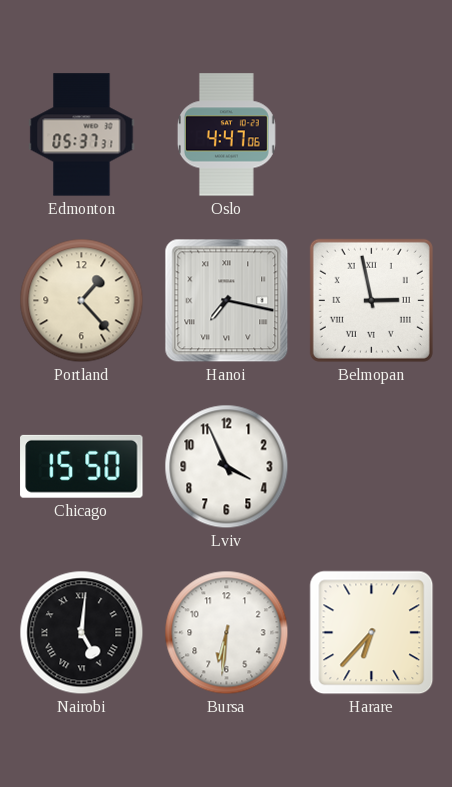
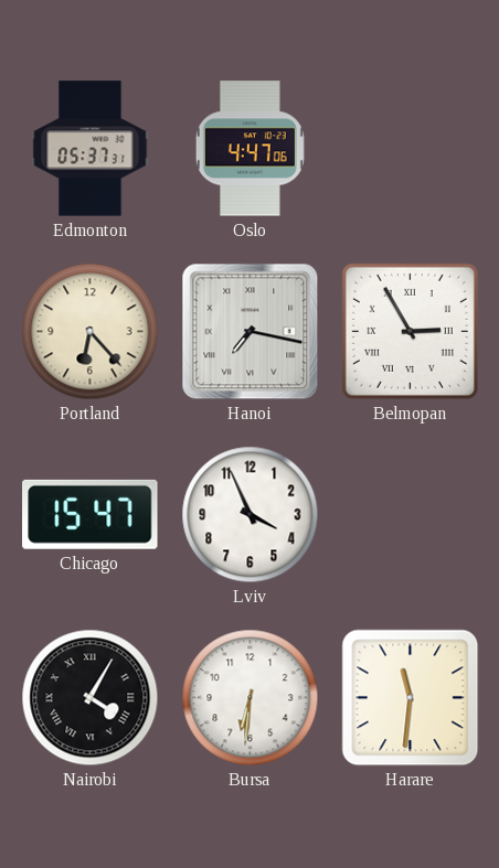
Portland: 1:23 -> 6:23 (91, 332)
Belmopan: 2:58 -> 2:55 (410, 331)
Chicago: 15:50 -> 15:47 (91, 514)
Nairobi: 5:01 -> 4:05 (91, 698)
Harare: 6:37 -> 11:31 (411, 698)
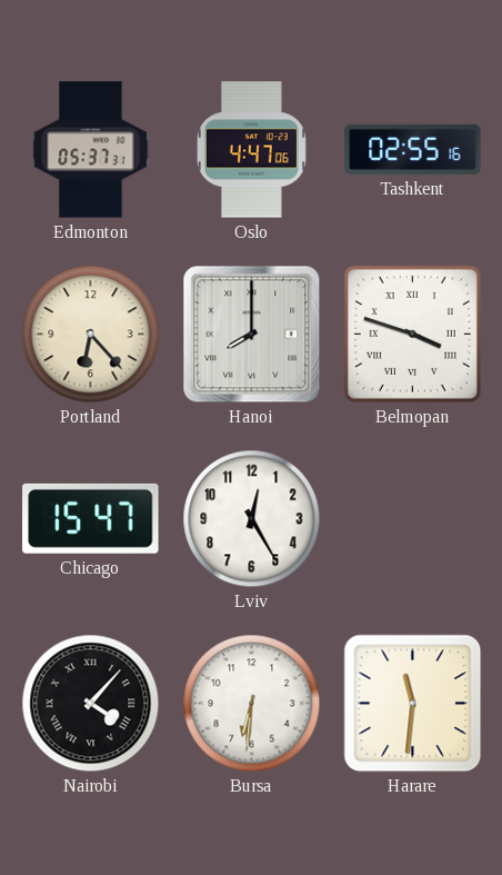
Tashkent: none -> 02:55 (413, 149)
Hanoi: 7:17 -> 8:00 (252, 335)
Belmopan: 2:55 -> 3:48 (412, 334)
Lviv: 3:56 -> 12:25 (252, 519)
Nairobi: 4:05 -> 4:07 (91, 704)
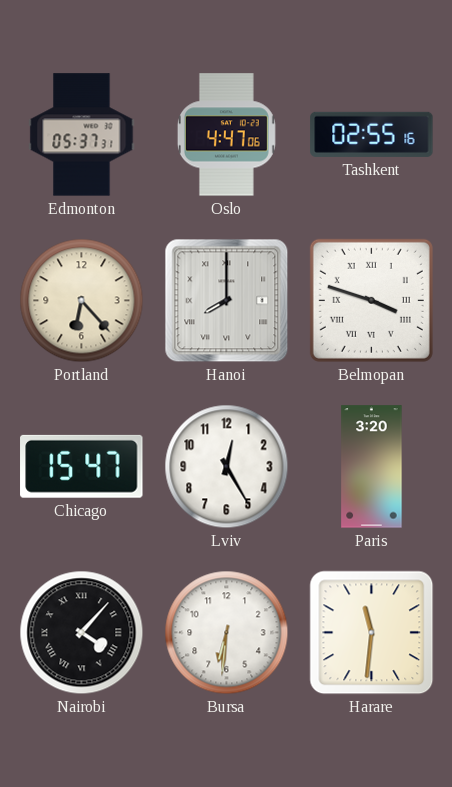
Paris: none -> 3:20 (372, 467)
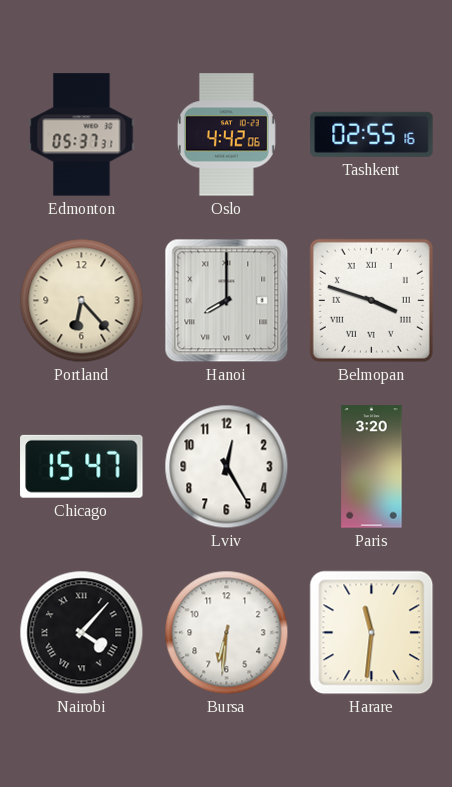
Oslo: 4:47 -> 4:42 (226, 135)
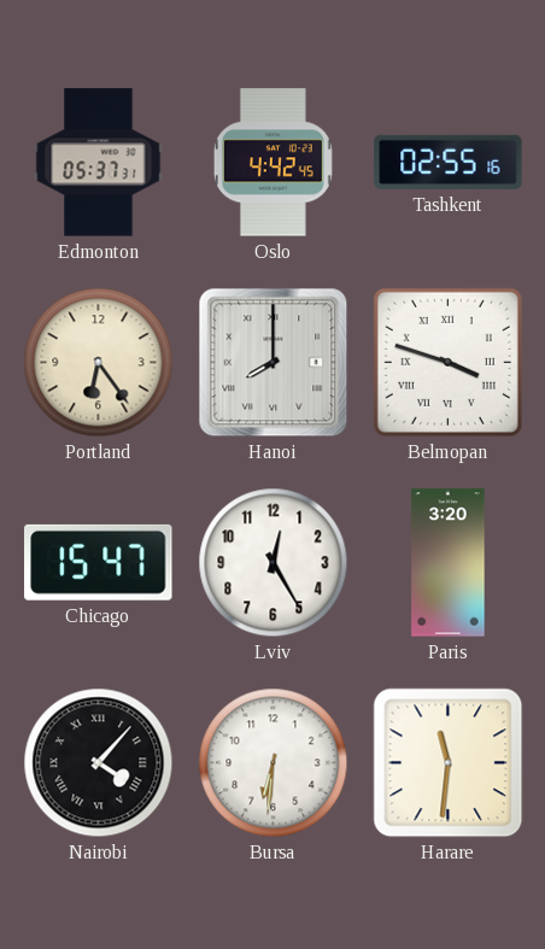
Oslo: 4:42:06 -> 4:42:45 (272, 163)
Portland: 6:23 -> 6:24 (99, 363)
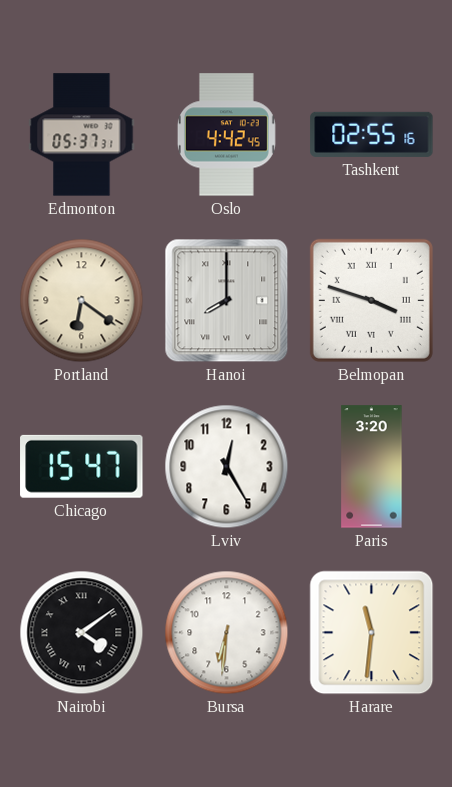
Portland: 6:24 -> 6:21 (82, 301)
Nairobi: 4:07 -> 4:09 (82, 633)
